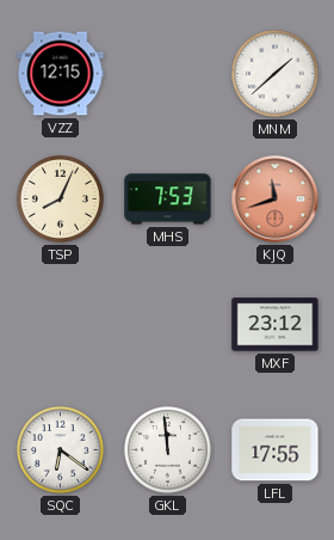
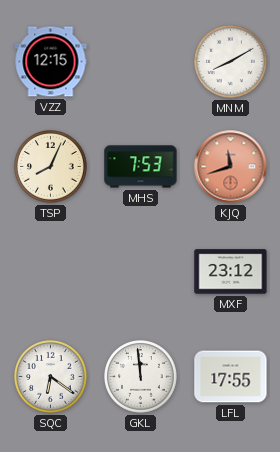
MNM: 1:38 -> 8:10 (231, 62)
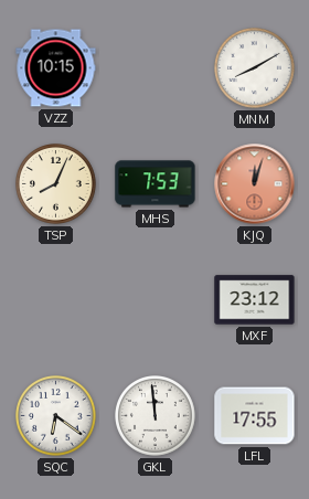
VZZ: 12:15 -> 10:15 (56, 68)
KJQ: 11:42 -> 12:03 (255, 184)
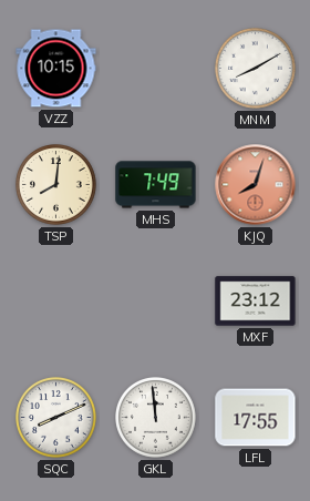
TSP: 8:04 -> 8:01 (56, 185)
MHS: 7:53 -> 7:49 (156, 185)
KJQ: 12:03 -> 8:03 (256, 185)
SQC: 6:21 -> 8:11 (56, 418)
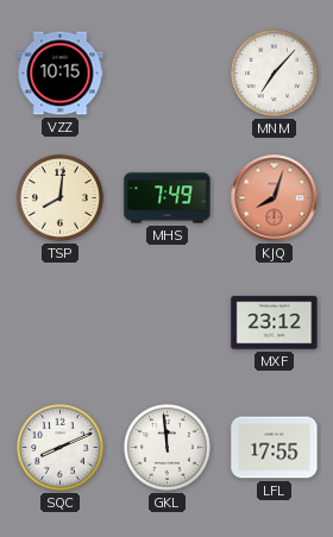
MNM: 8:10 -> 7:07 (275, 74)
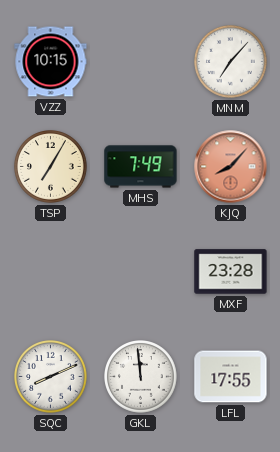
TSP: 8:01 -> 7:05 (51, 167)
KJQ: 8:03 -> 8:07 (231, 167)
MXF: 23:12 -> 23:28 (231, 272)
